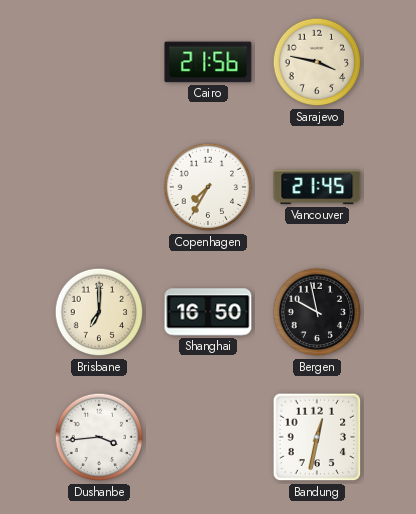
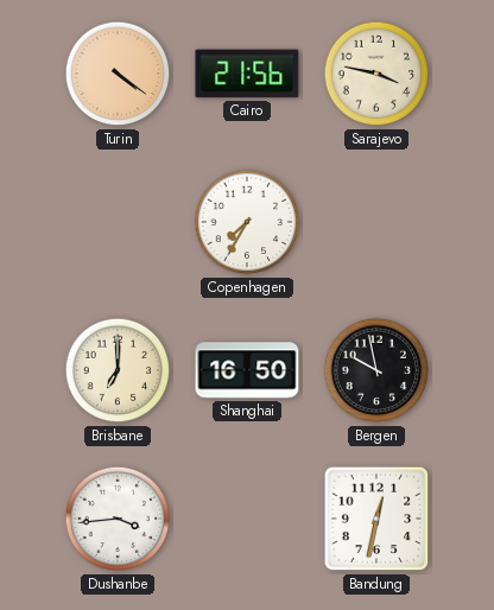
Turin: none -> 4:21 (118, 74)
Vancouver: 21:45 -> none (317, 187)
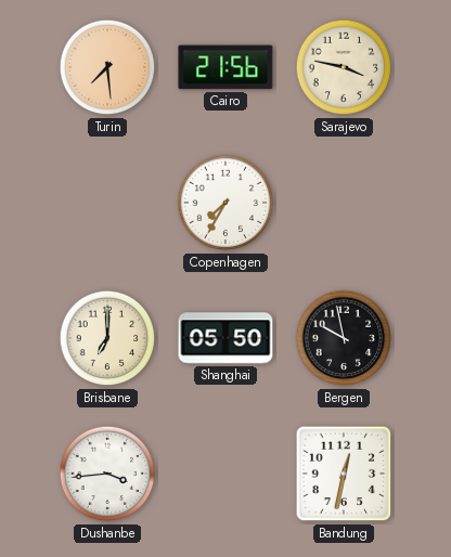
Turin: 4:21 -> 7:29 (107, 67)
Shanghai: 16:50 -> 05:50 (225, 338)
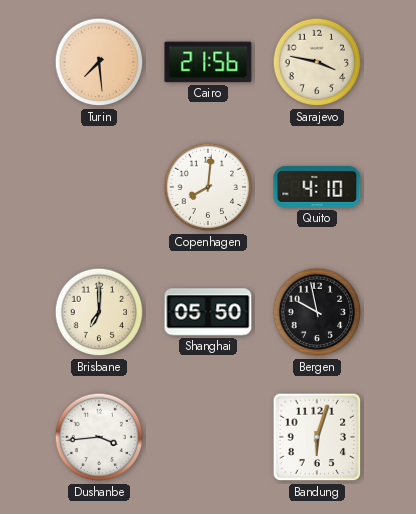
Copenhagen: 7:35 -> 8:01 (208, 187)
Quito: none -> 4:10 (317, 188)
Bandung: 12:32 -> 6:03 (317, 437)
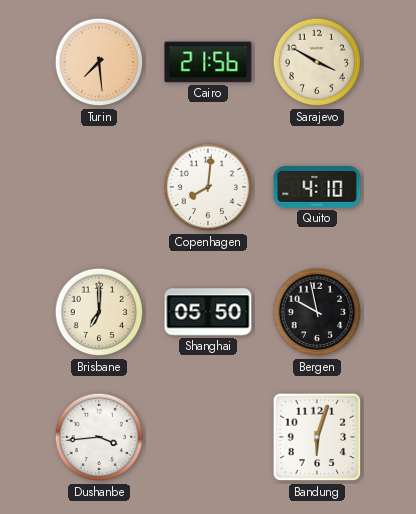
Sarajevo: 3:47 -> 3:50 (317, 62)
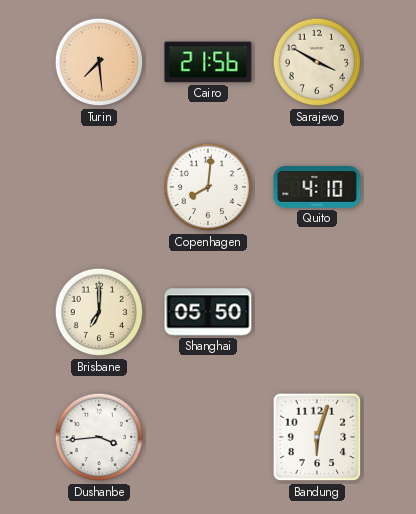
Bergen: 9:58 -> none (317, 312)
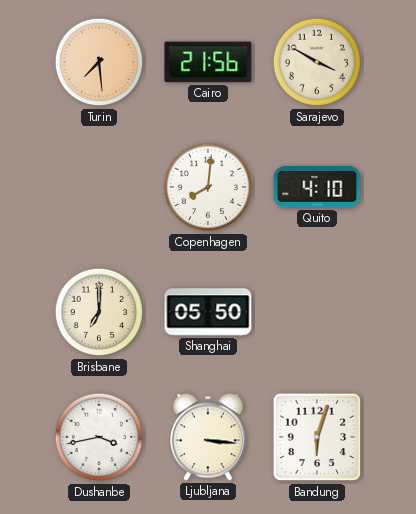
Dushanbe: 3:44 -> 3:43 (99, 437)
Ljubljana: none -> 3:16 (208, 437)
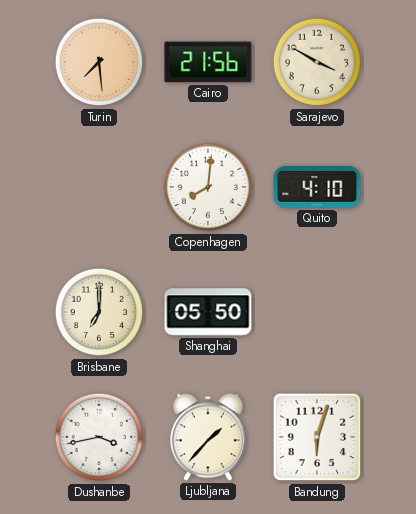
Ljubljana: 3:16 -> 1:37 (208, 437)
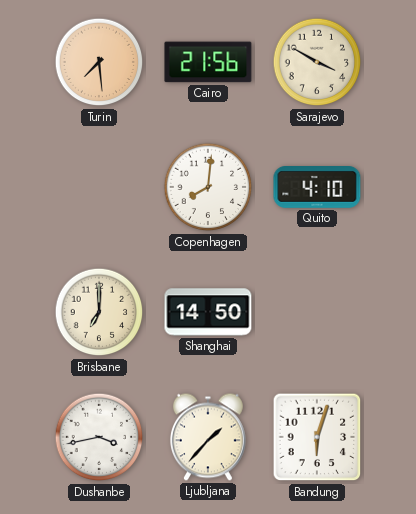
Shanghai: 05:50 -> 14:50 (208, 312)
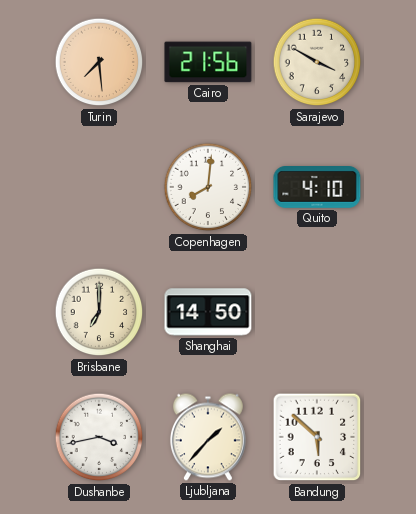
Bandung: 6:03 -> 5:52 (317, 437)
